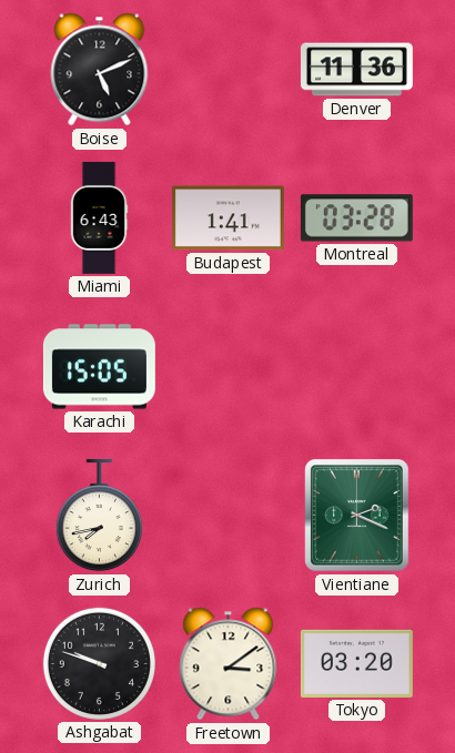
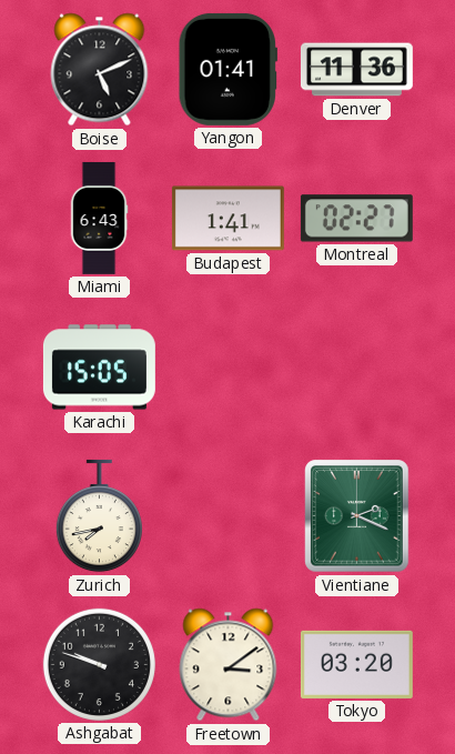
Yangon: none -> 01:41 (228, 69)
Montreal: 03:28 -> 02:27 (356, 219)
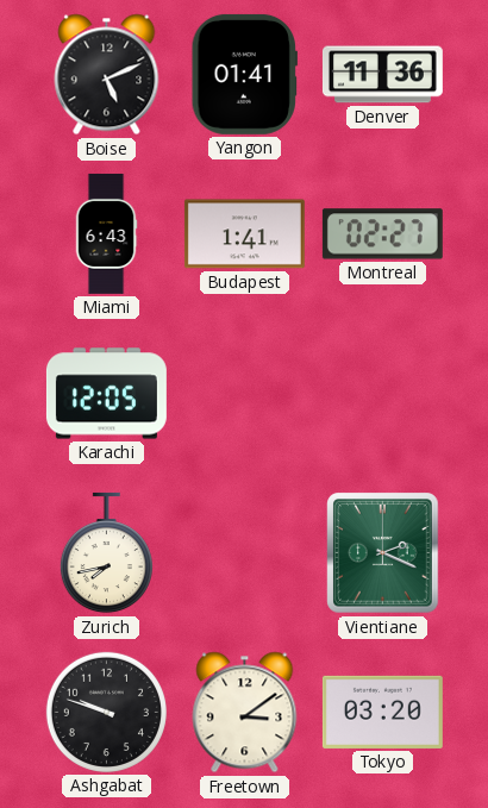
Karachi: 15:05 -> 12:05 (106, 394)
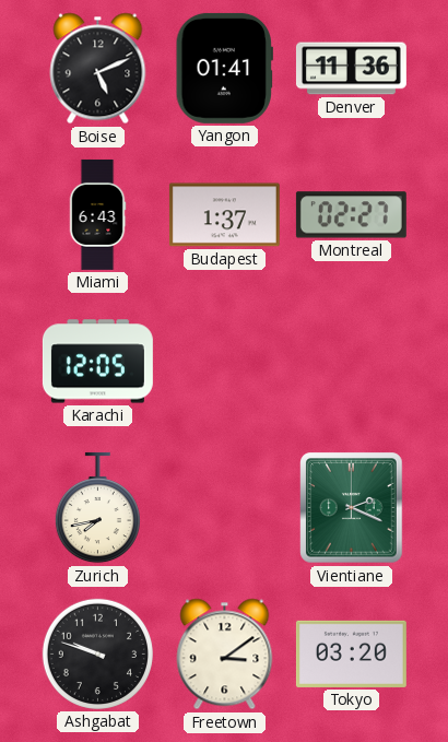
Budapest: 1:41 -> 1:37 (224, 215)
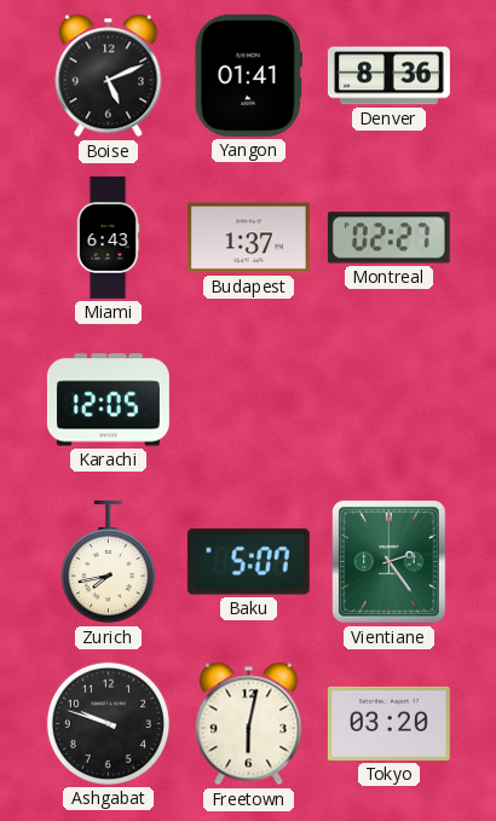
Denver: 11:36 -> 8:36 (388, 76)
Baku: none -> 5:07 (248, 562)
Vientiane: 2:19 -> 2:24 (390, 562)
Freetown: 3:09 -> 6:02 (249, 724)
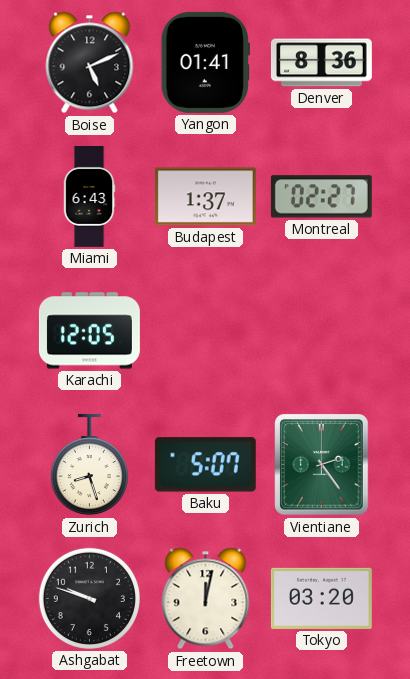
Zurich: 7:43 -> 8:27 (89, 465)
Freetown: 6:02 -> 12:02 (206, 599)
